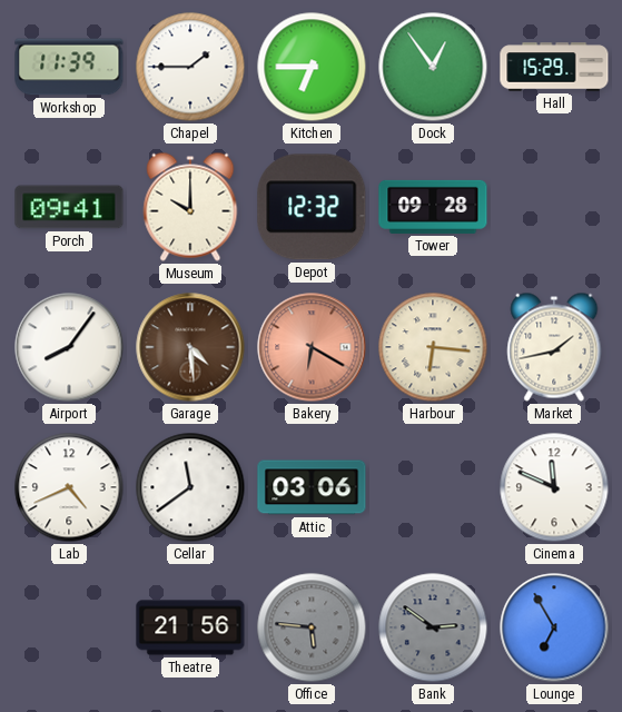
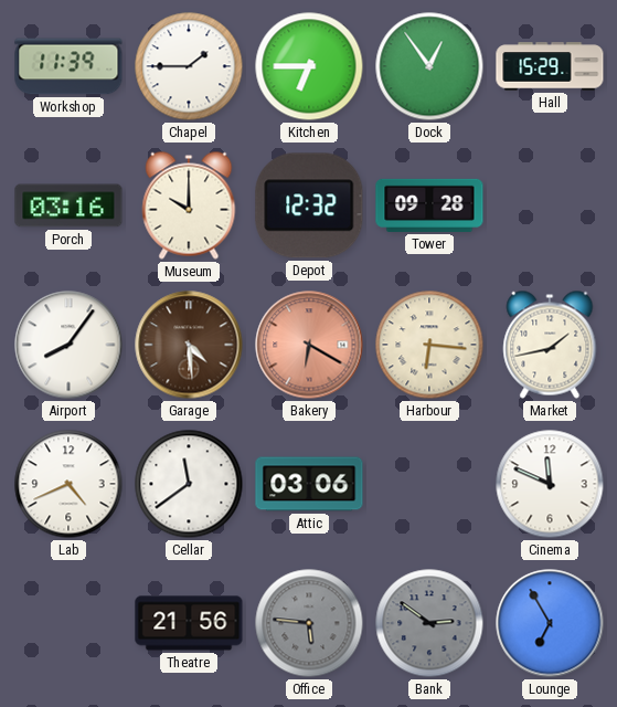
Porch: 09:41 -> 03:16 (68, 205)
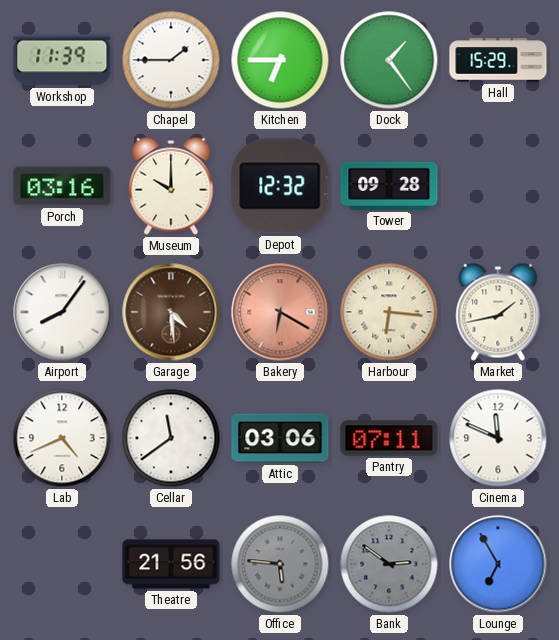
Dock: 12:54 -> 1:24 (389, 60)
Pantry: none -> 07:11 (389, 438)
